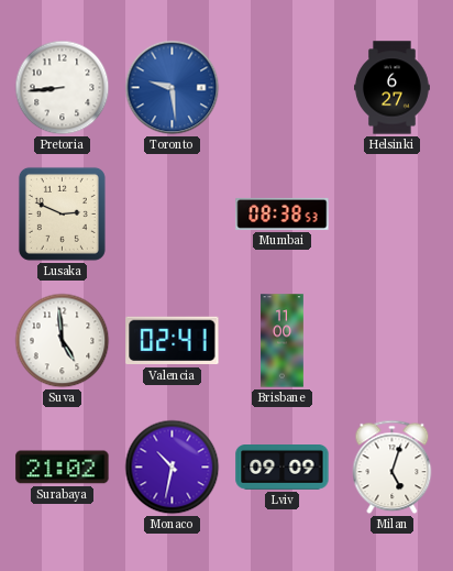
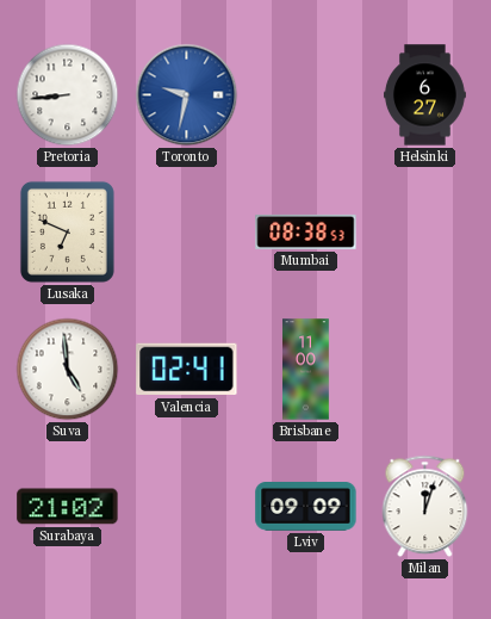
Toronto: 9:29 -> 9:32 (187, 95)
Lusaka: 2:49 -> 6:49 (67, 231)
Monaco: 10:32 -> none (173, 468)
Milan: 5:03 -> 12:03 (425, 507)
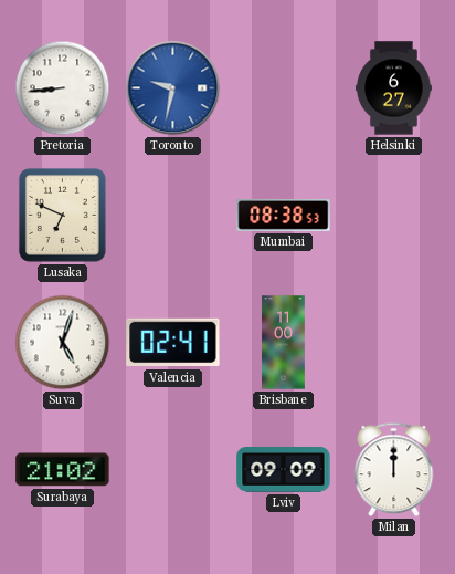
Suva: 4:59 -> 5:03 (63, 343)
Milan: 12:03 -> 12:00 (394, 470)
